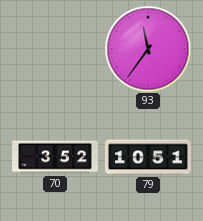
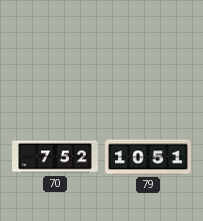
93: 11:36 -> none (148, 49)
70: 3:52 -> 7:52 (55, 157)
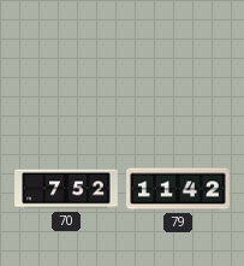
79: 10:51 -> 11:42 (178, 189)
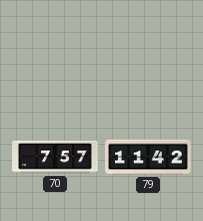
70: 7:52 -> 7:57 (55, 157)
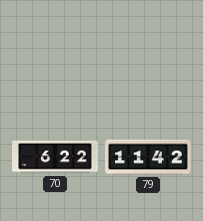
70: 7:57 -> 6:22 (55, 157)
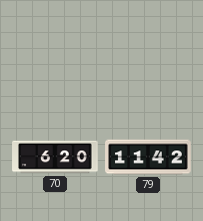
70: 6:22 -> 6:20 (55, 157)
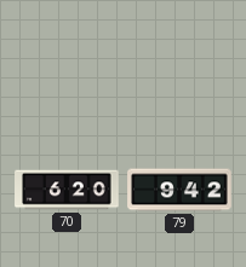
79: 11:42 -> 9:42 (179, 190)
